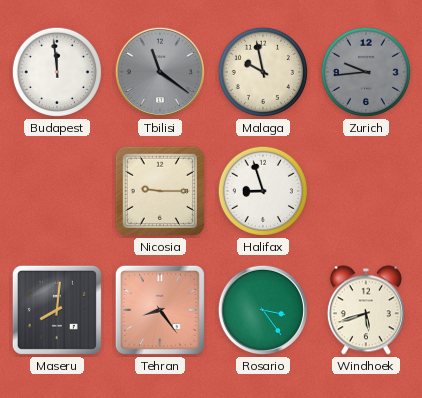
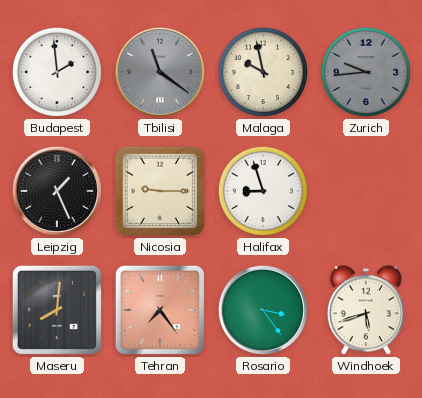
Budapest: 11:59 -> 1:59 (57, 72)
Leipzig: none -> 1:26 (57, 191)
Tehran: 8:24 -> 7:24 (160, 310)
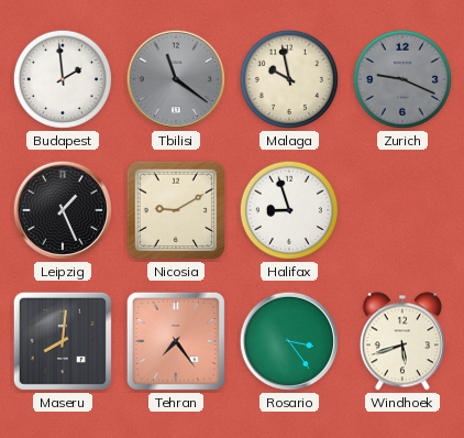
Zurich: 9:44 -> 9:19 (402, 79)
Nicosia: 9:15 -> 9:10 (176, 210)
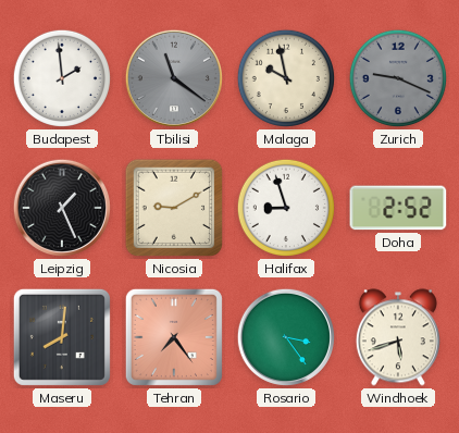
Doha: none -> 2:52 (398, 208)
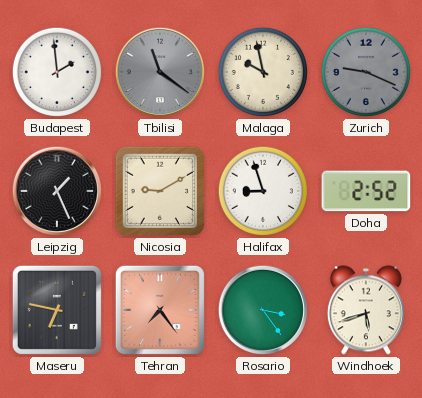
Maseru: 8:01 -> 6:47 (57, 310)
